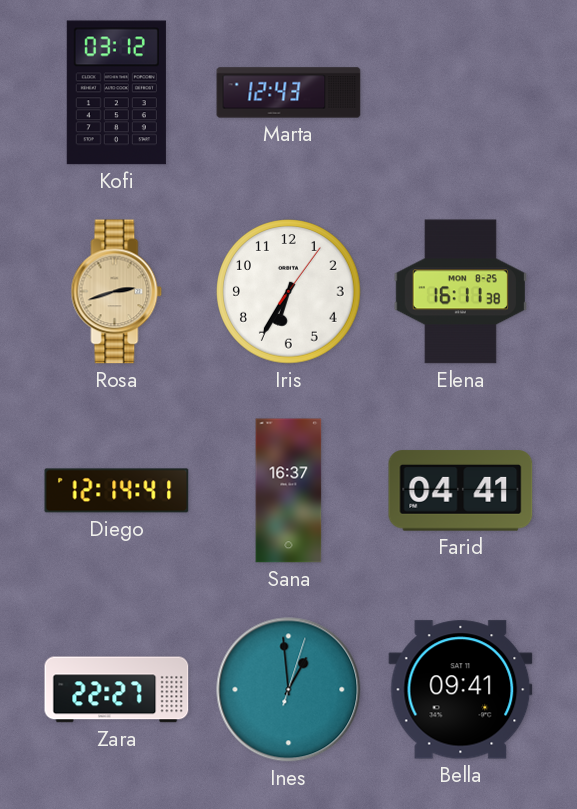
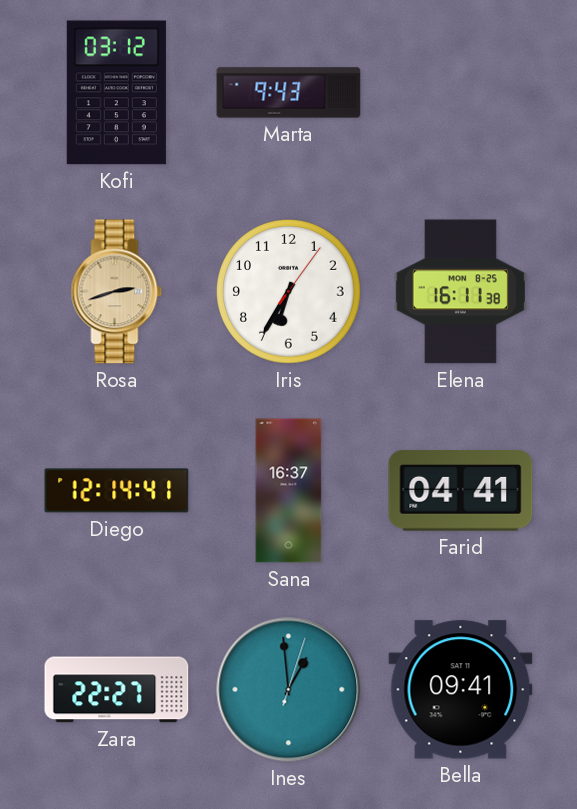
Marta: 12:43 -> 9:43 (289, 93)
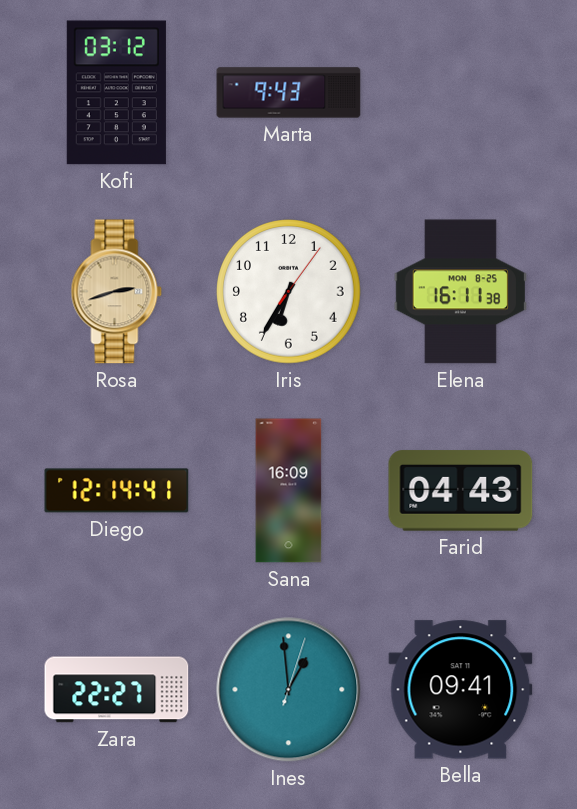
Sana: 16:37 -> 16:09 (289, 491)
Farid: 04:41 -> 04:43 (461, 491)
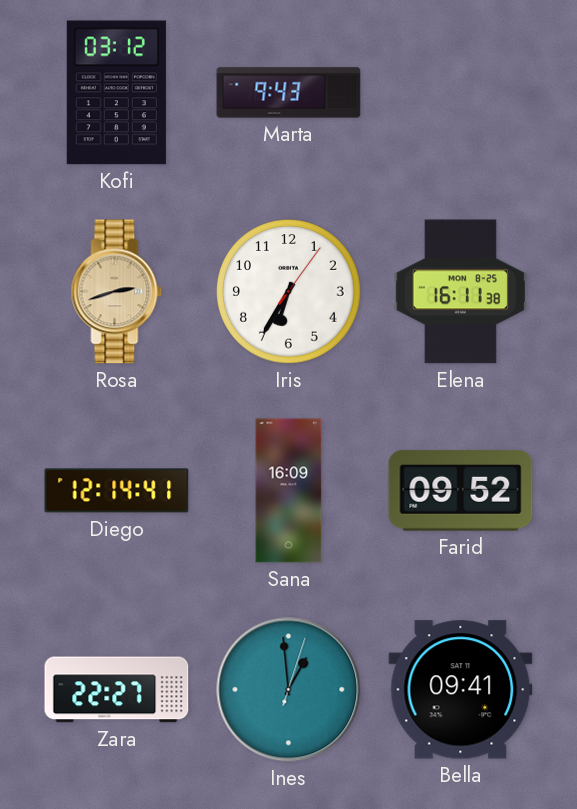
Farid: 04:43 -> 09:52 (461, 491)
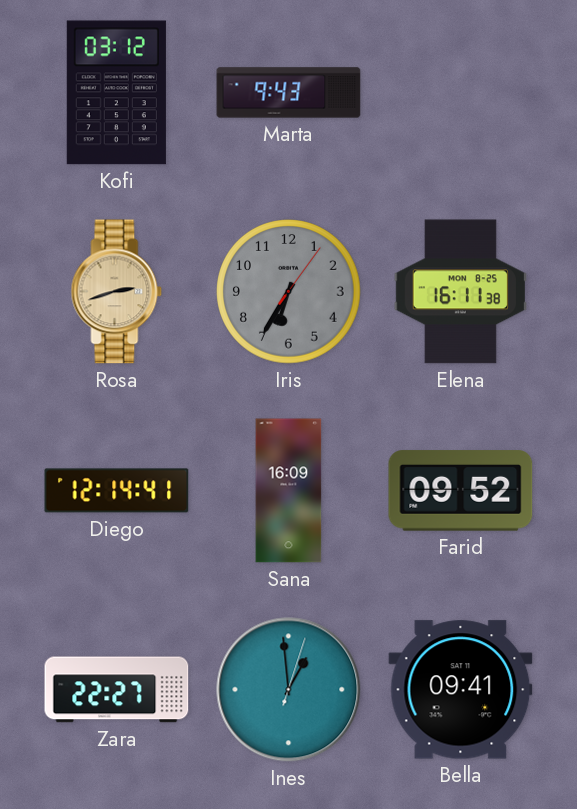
Iris dial: white -> grey (289, 292)
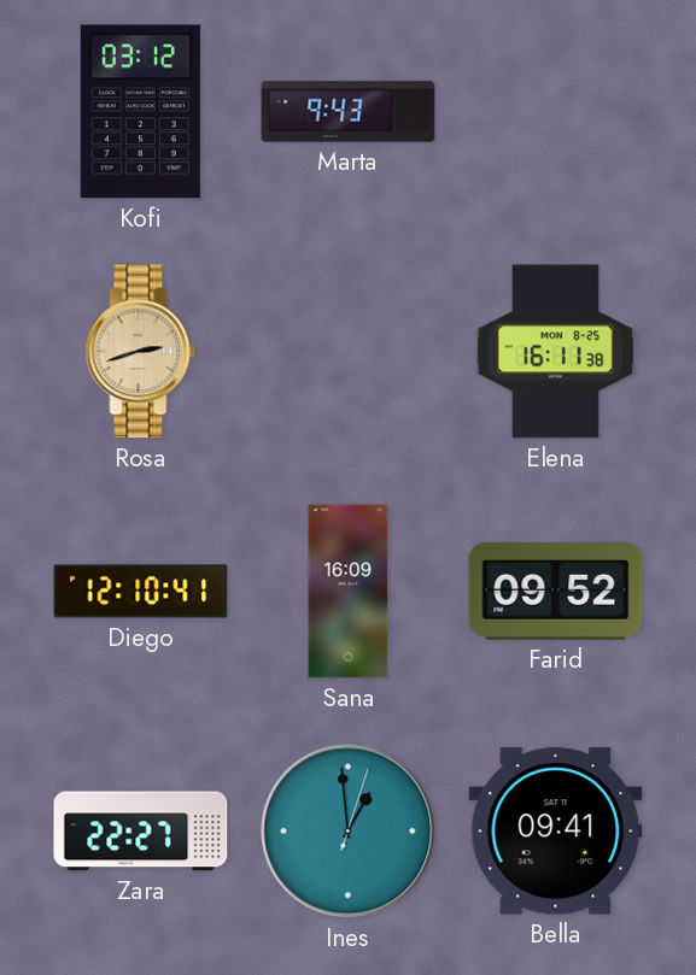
Iris: 6:35 -> none (289, 292)
Diego: 12:14 -> 12:10 (141, 592)
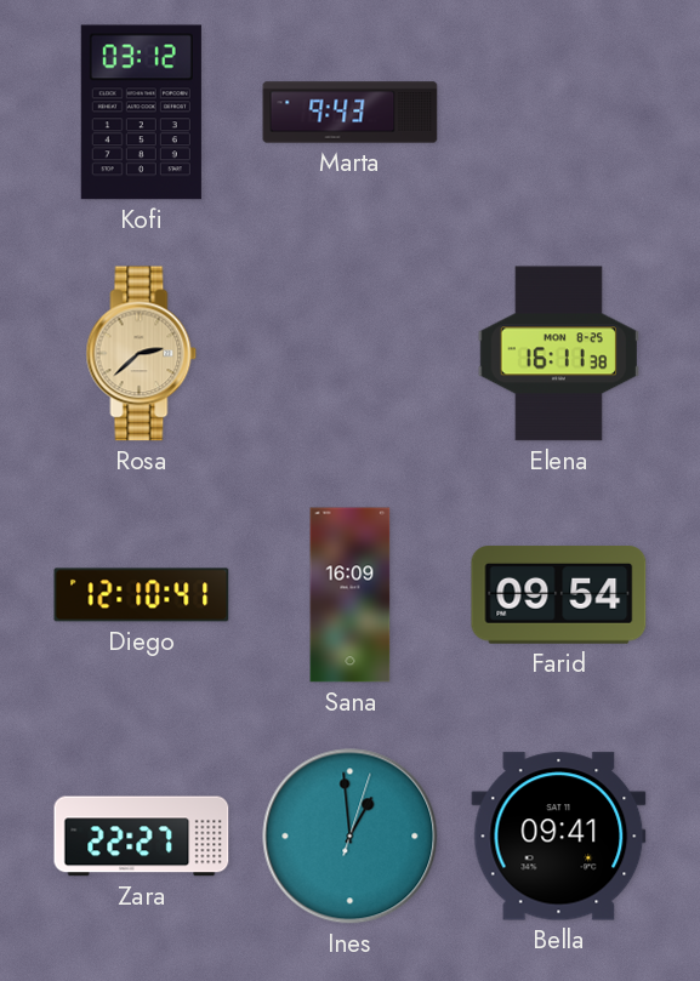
Rosa: 2:42 -> 2:38 (142, 354)
Farid: 09:52 -> 09:54 (559, 595)
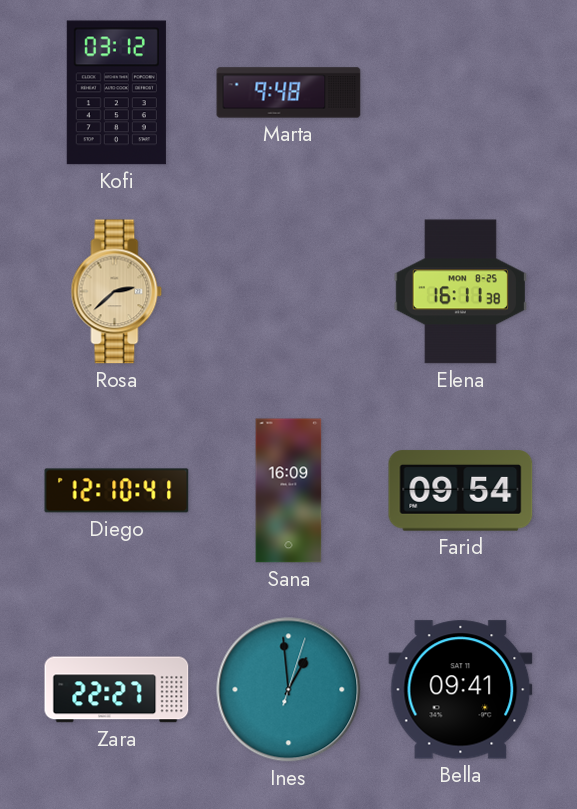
Marta: 9:43 -> 9:48 (289, 93)
